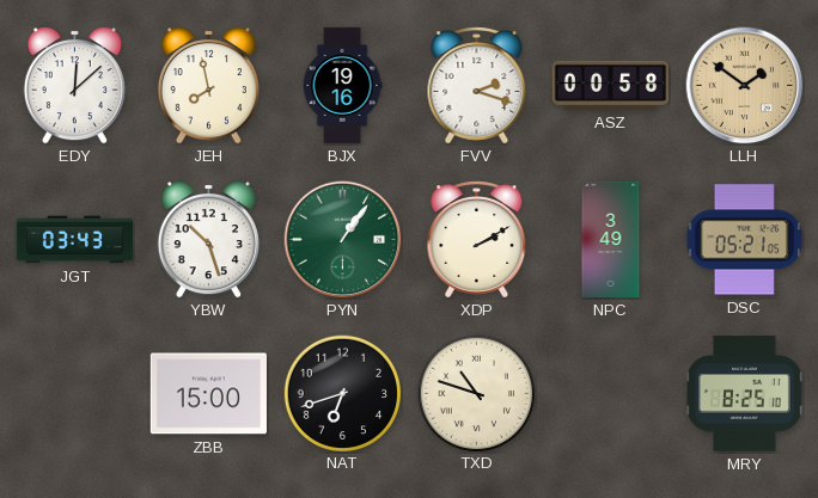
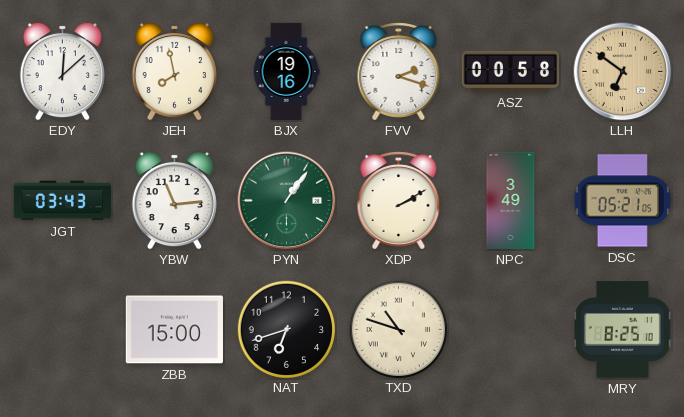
LLH: 1:51 -> 6:51 (623, 72)
YBW: 10:27 -> 11:14 (174, 200)
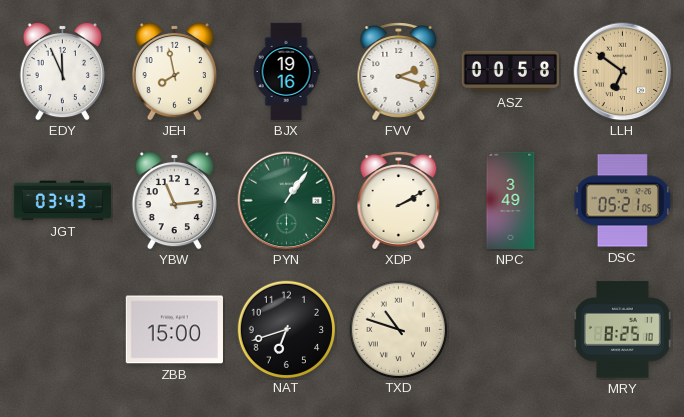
EDY: 12:08 -> 11:56 (62, 71)
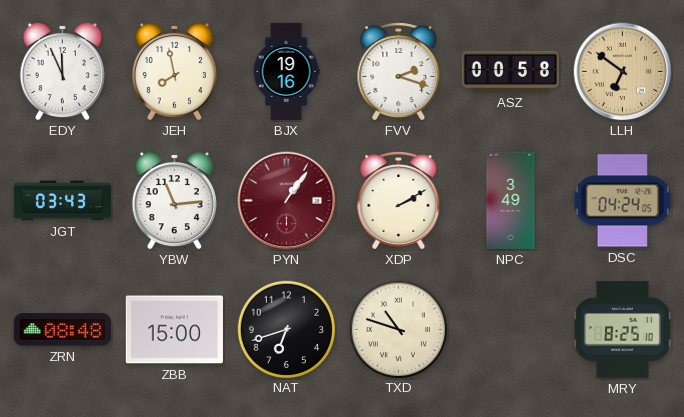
PYN dial: green -> burgundy (287, 201)
DSC: 05:21 -> 04:24 (622, 201)
ZRN: none -> 08:48 (62, 330)
